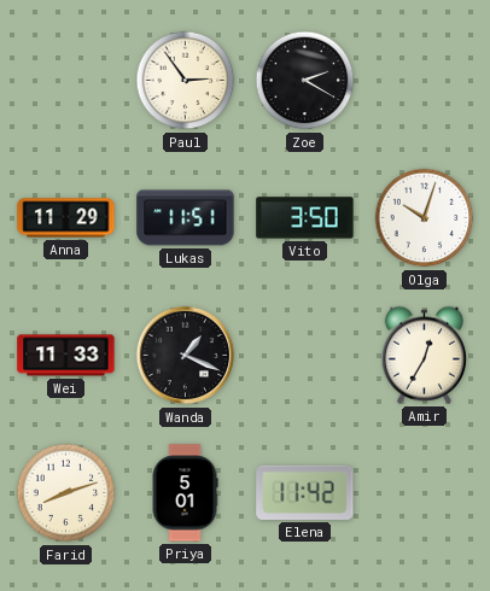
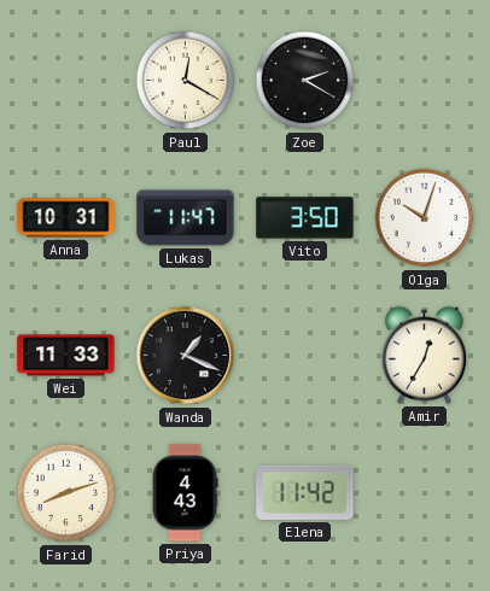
Paul: 2:54 -> 12:20 (186, 81)
Anna: 11:29 -> 10:31 (66, 218)
Lukas: 11:51 -> 11:47 (186, 218)
Priya: 5:01 -> 4:43 (185, 493)
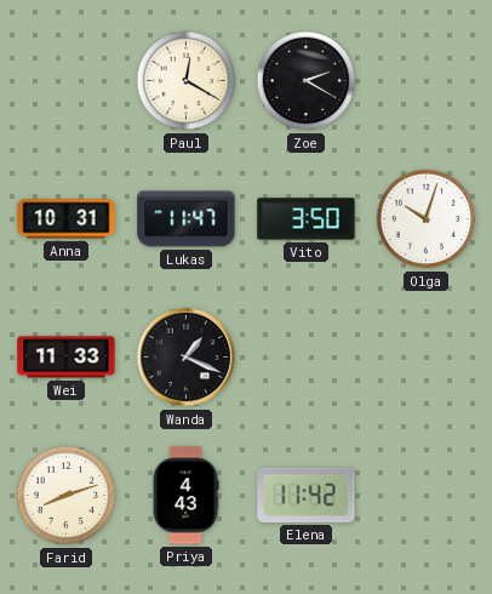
Amir: 12:35 -> none (424, 355)
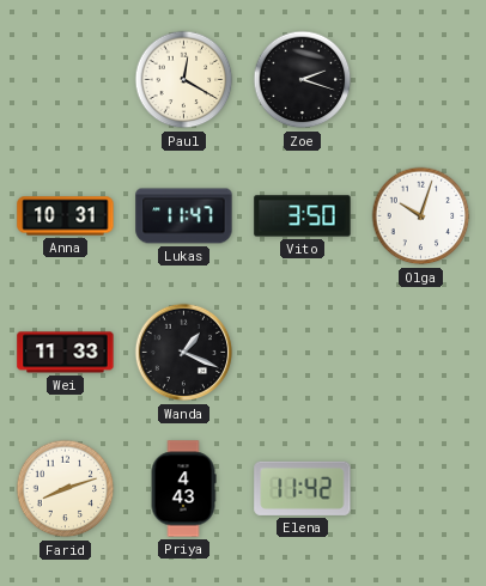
Zoe: 2:20 -> 2:18 (303, 80)
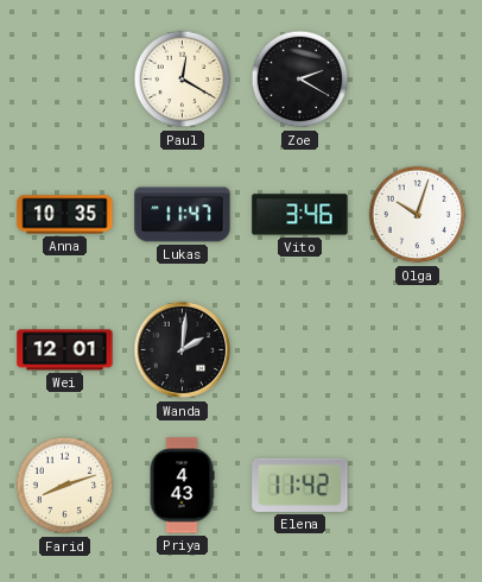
Zoe: 2:18 -> 2:20 (300, 80)
Anna: 10:31 -> 10:35 (65, 215)
Vito: 3:50 -> 3:46 (300, 215)
Wei: 11:33 -> 12:01 (65, 350)
Wanda: 1:19 -> 2:01 (183, 350)
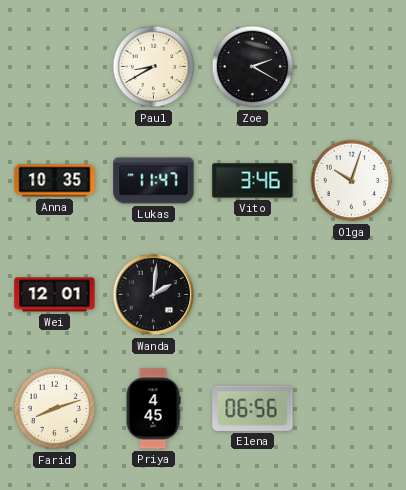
Paul: 12:20 -> 8:40 (154, 67)
Priya: 4:43 -> 4:45 (153, 409)
Elena: 11:42 -> 06:56 (253, 408)
